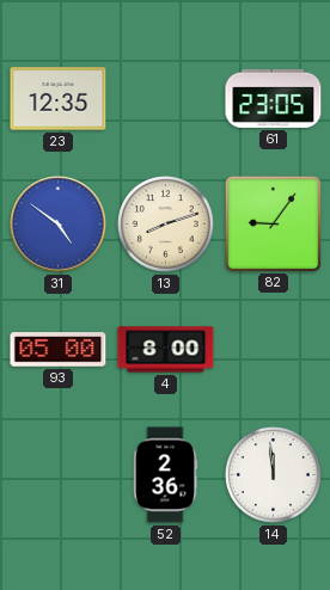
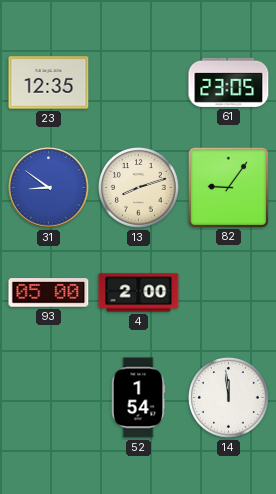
31: 4:51 -> 8:51 (49, 188)
4: 8:00 -> 2:00 (139, 293)
52: 2:36 -> 1:54 (138, 398)
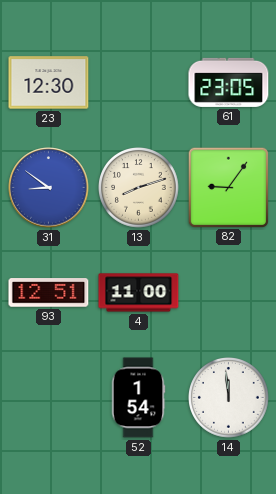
23: 12:35 -> 12:30 (49, 83)
93: 05:00 -> 12:51 (49, 293)
4: 2:00 -> 11:00 (139, 293)
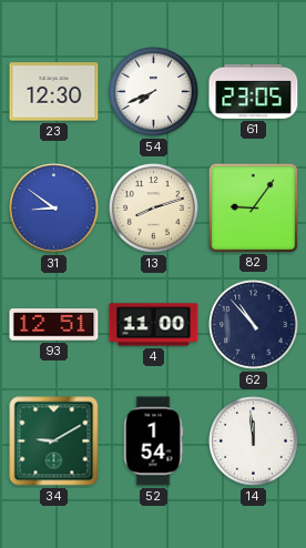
54: none -> 7:41 (154, 92)
62: none -> 10:53 (254, 325)
34: none -> 9:10 (54, 442)
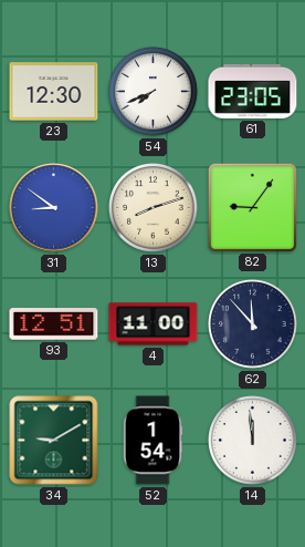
62: 10:53 -> 11:53 (253, 324)
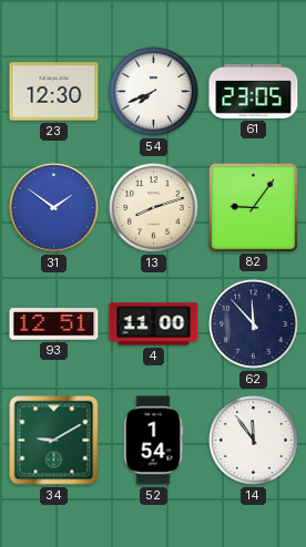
31: 8:51 -> 1:51 (54, 208)
14: 11:59 -> 11:54 (254, 441)
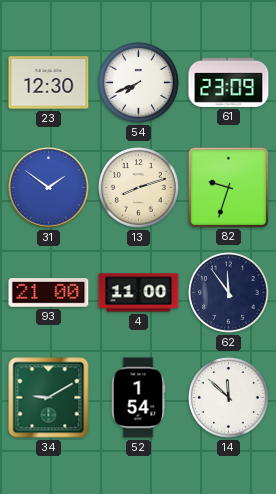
61: 23:05 -> 23:09 (229, 82)
82: 9:06 -> 9:33 (228, 187)
93: 12:51 -> 21:00 (49, 293)
62: 11:53 -> 11:54 (229, 293)
14: 11:54 -> 11:52 (229, 398)
